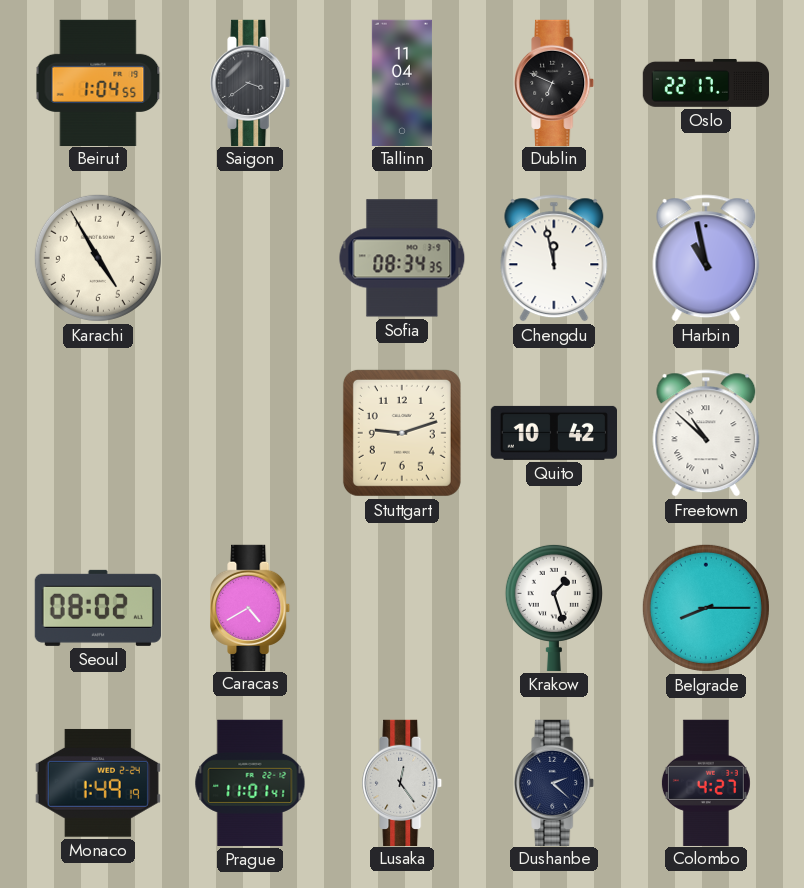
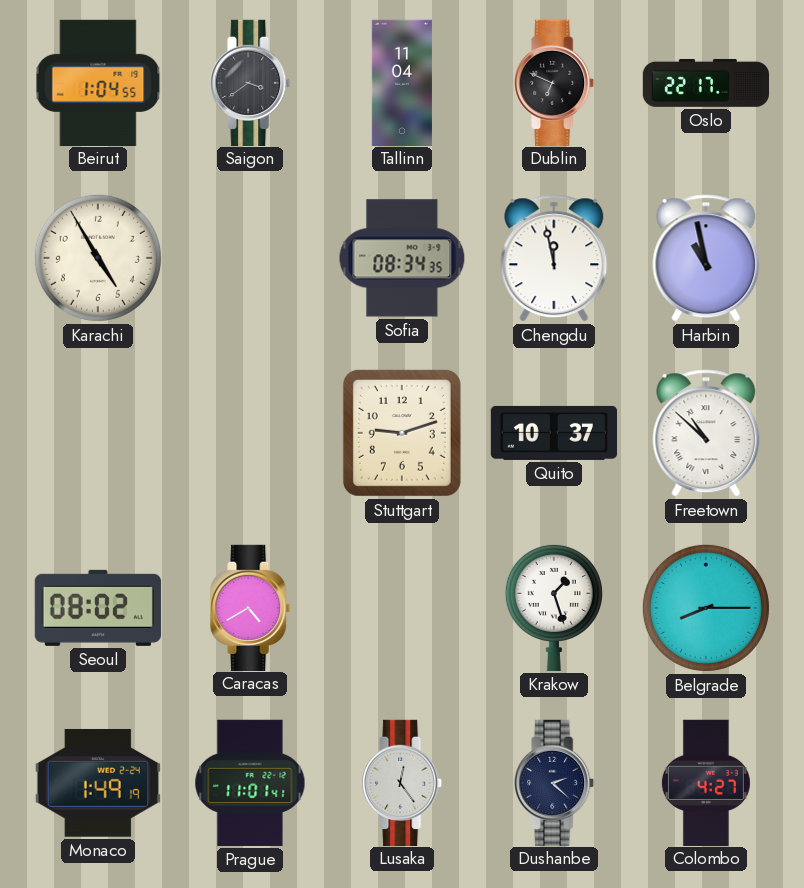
Quito: 10:42 -> 10:37 (553, 433)
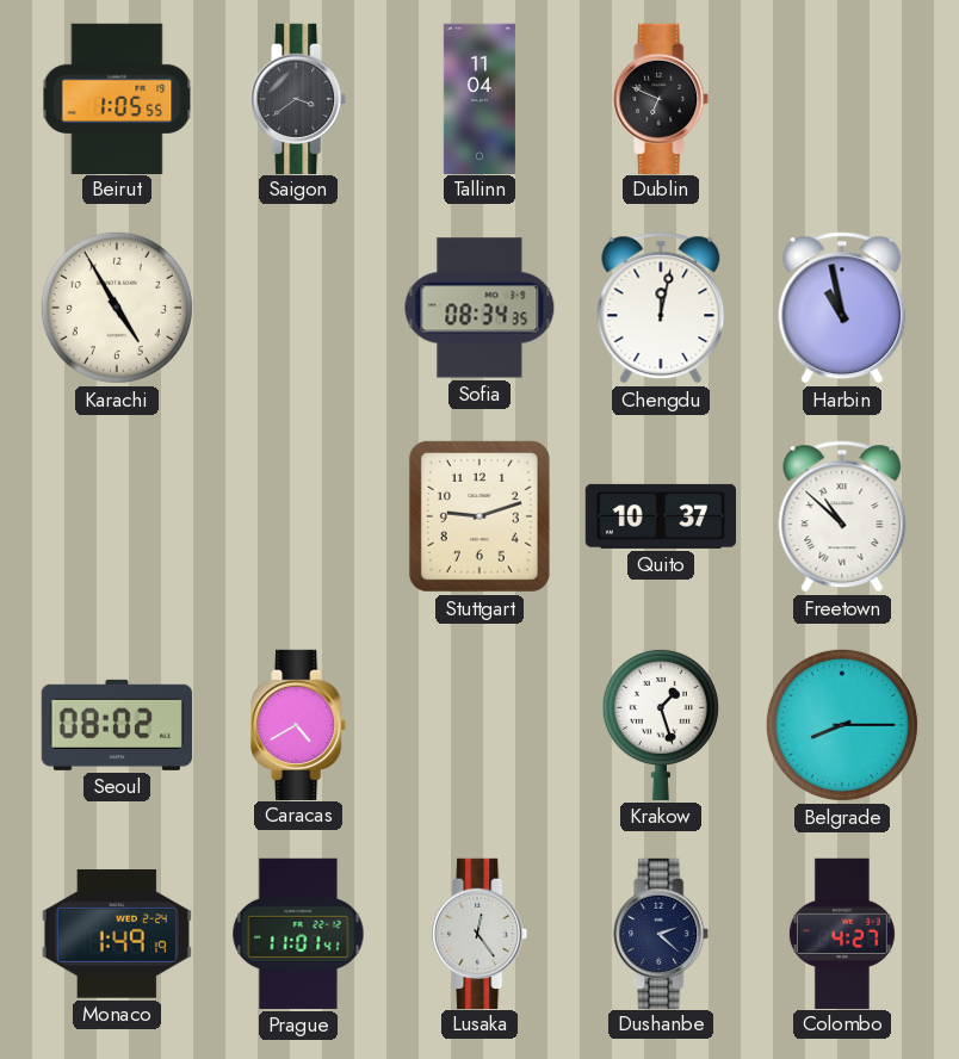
Beirut: 1:04 -> 1:05 (117, 98)
Oslo: 22:17 -> none (705, 83)
Chengdu: 11:58 -> 12:02 (661, 308)
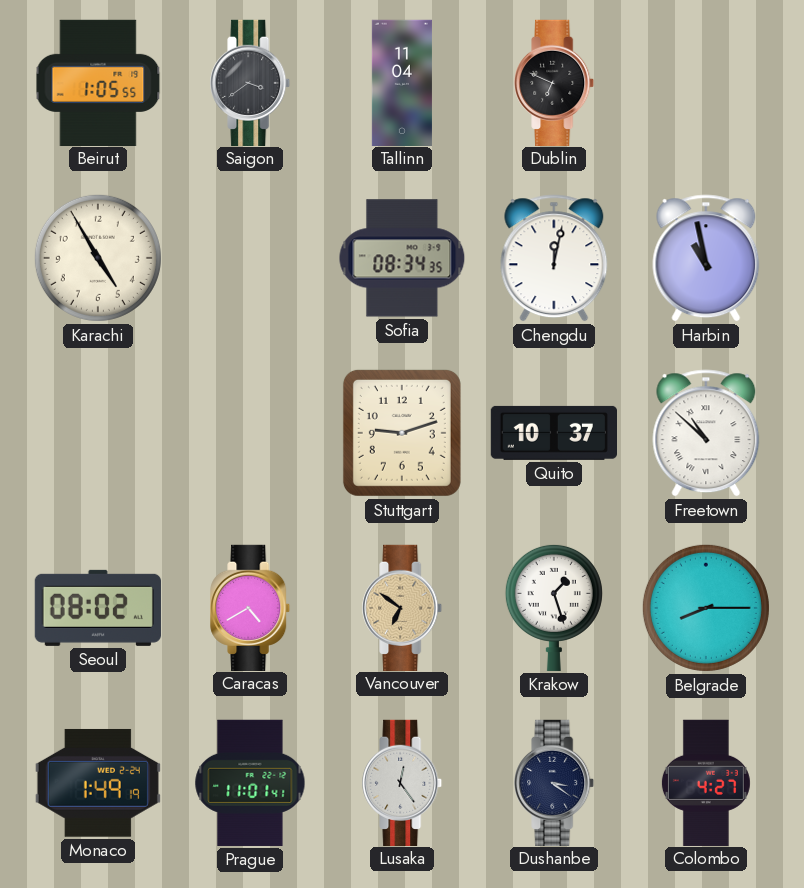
Vancouver: none -> 6:51 (403, 607)
Dushanbe: 2:22 -> 3:21 (555, 782)
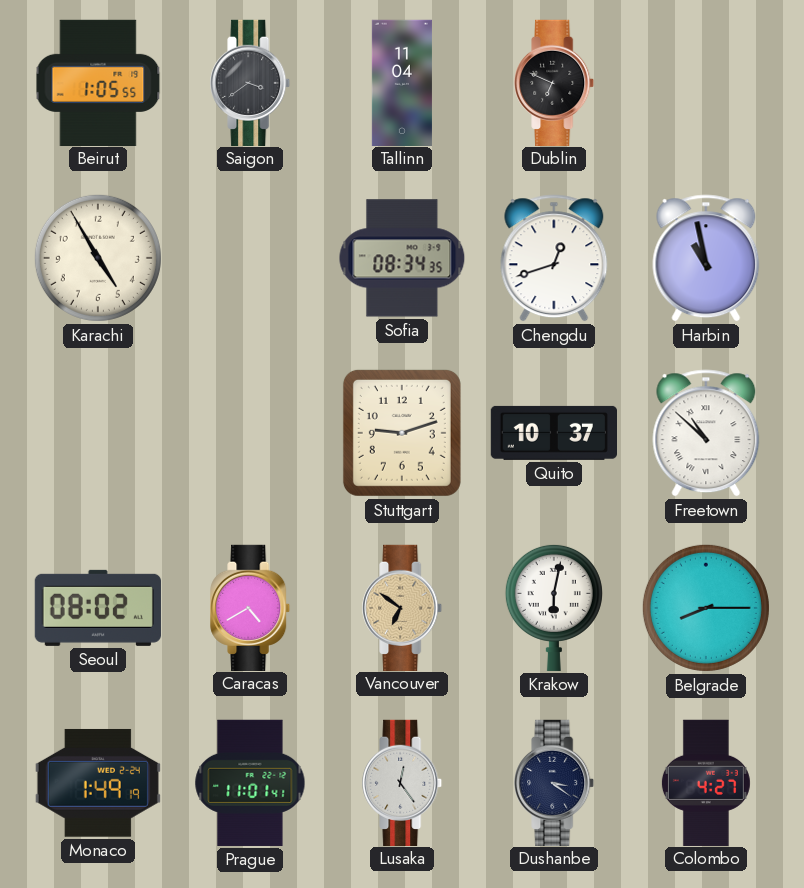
Chengdu: 12:02 -> 12:42 (554, 258)
Krakow: 1:27 -> 6:02 (554, 607)
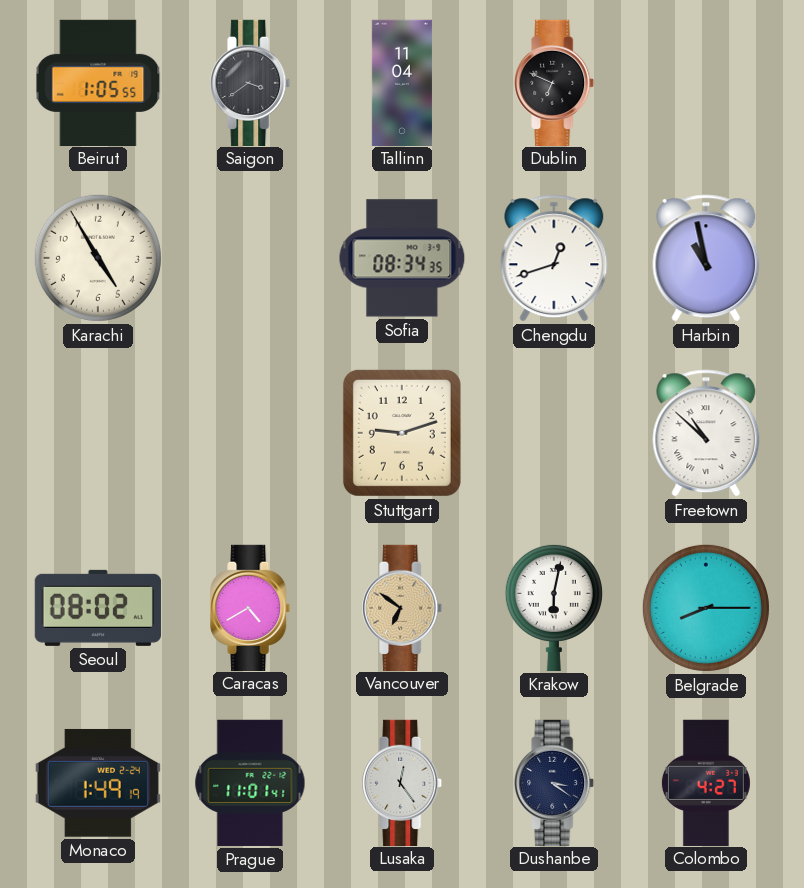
Quito: 10:37 -> none (553, 433)
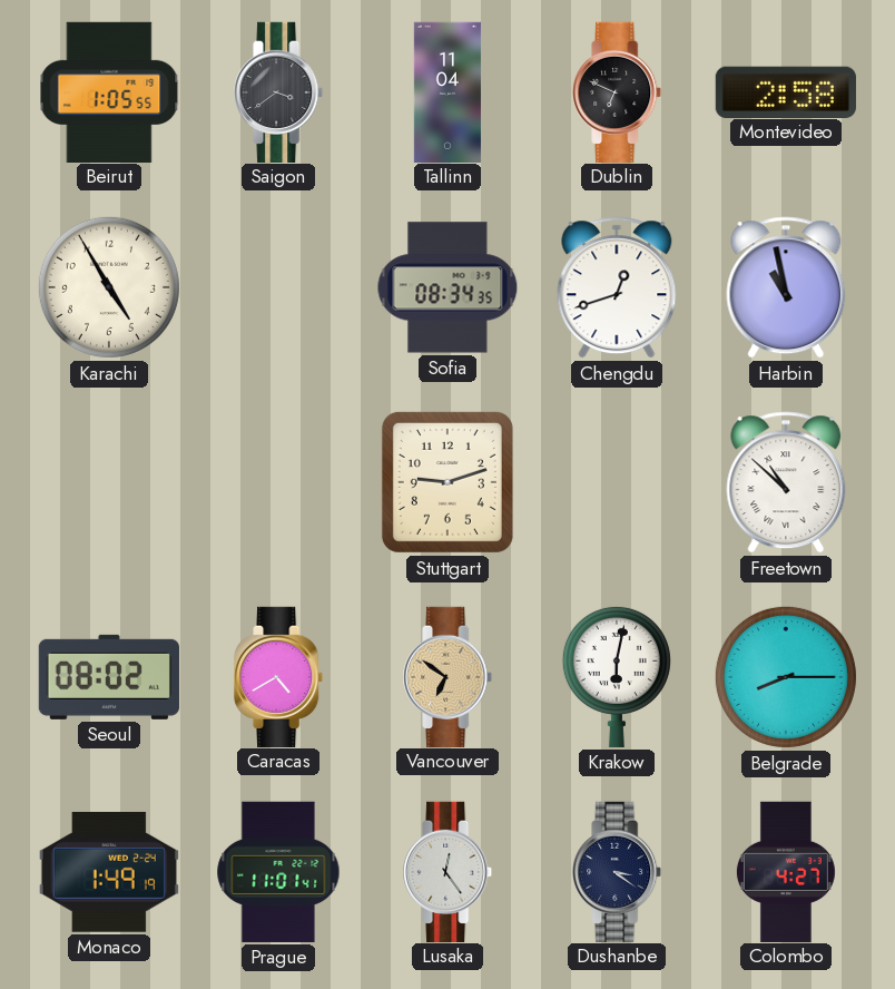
Montevideo: none -> 2:58 (786, 91)
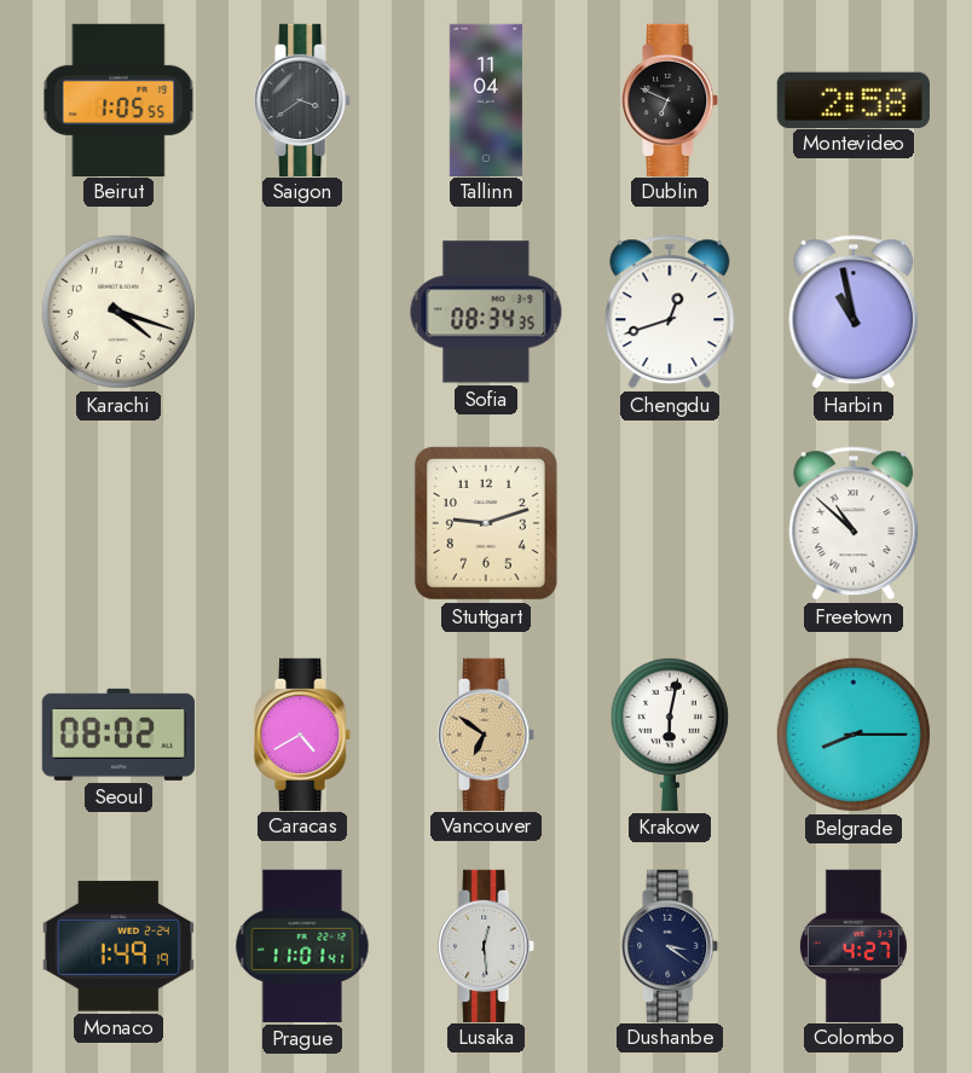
Karachi: 4:55 -> 4:18 (118, 312)
Lusaka: 12:24 -> 12:29 (487, 945)
